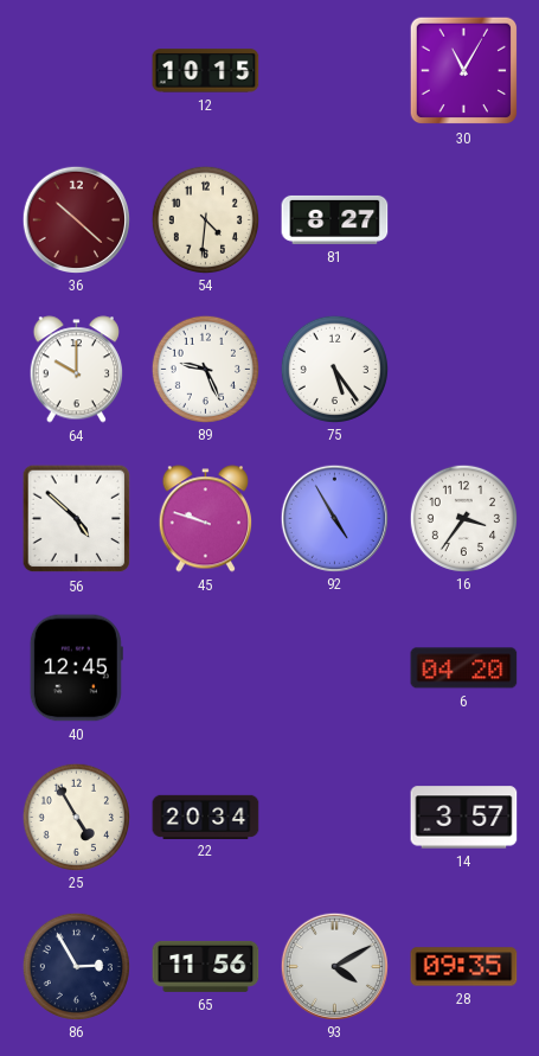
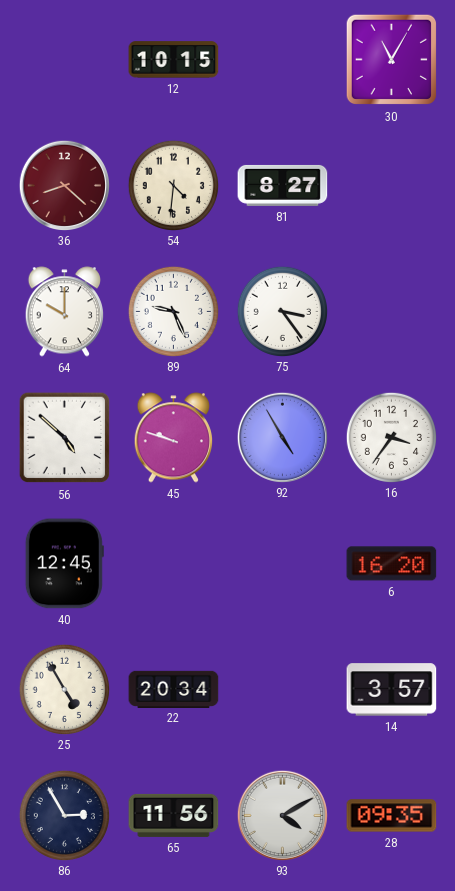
36: 10:22 -> 8:22 (64, 185)
75: 5:24 -> 3:24 (282, 311)
6: 04:20 -> 16:20 (392, 564)
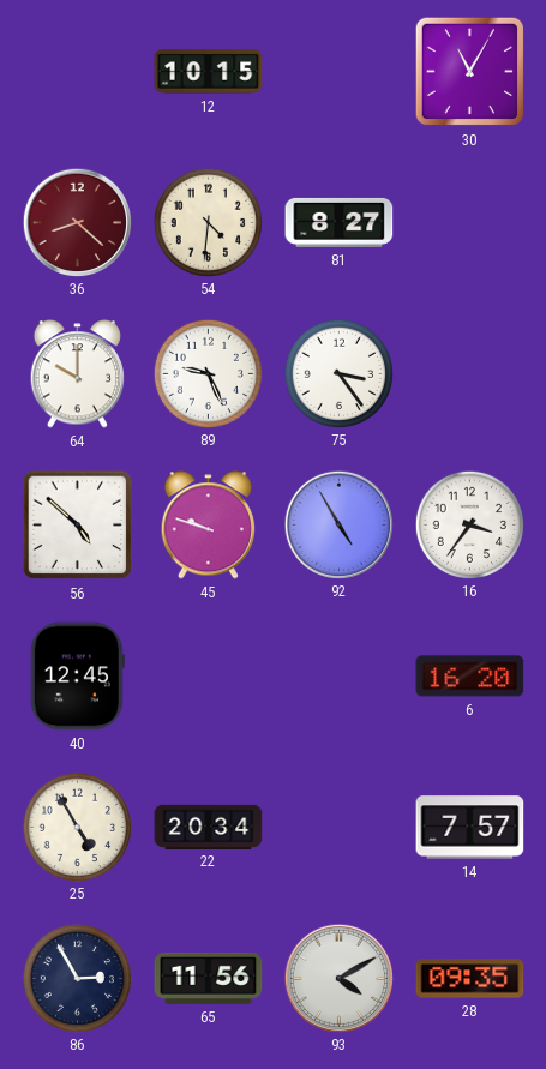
14: 3:57 -> 7:57 (470, 828)
